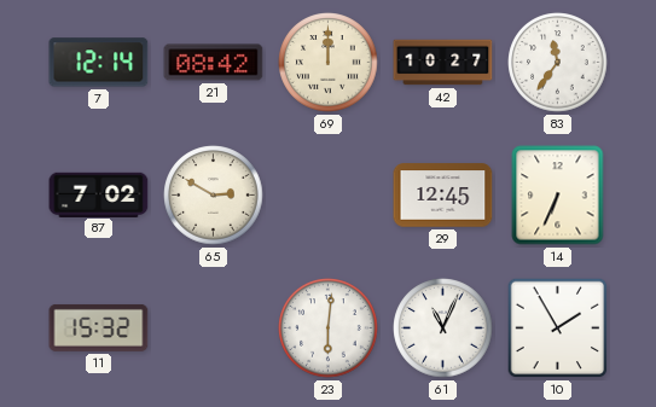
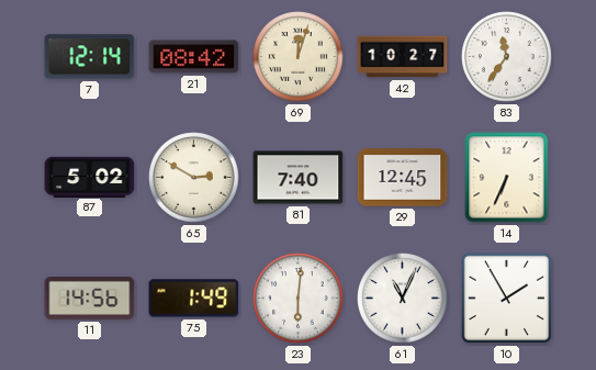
69: 12:00 -> 12:03 (299, 57)
87: 7:02 -> 5:02 (90, 177)
81: none -> 7:40 (299, 178)
11: 15:32 -> 14:56 (90, 298)
75: none -> 1:49 (194, 299)
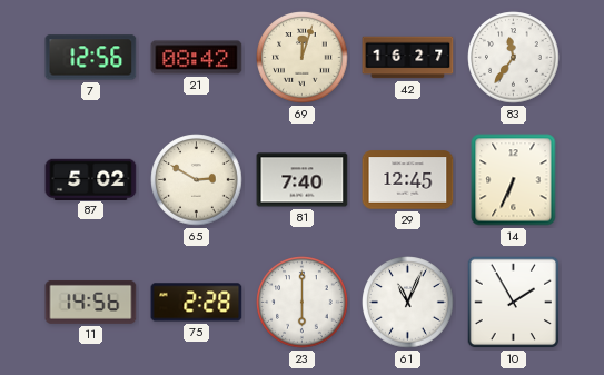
7: 12:14 -> 12:56 (91, 58)
42: 10:27 -> 16:27 (408, 58)
75: 1:49 -> 2:28 (197, 303)
23: 6:01 -> 6:00 (303, 303)
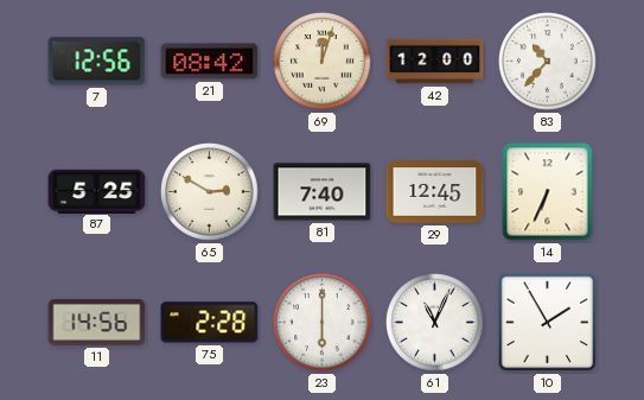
42: 16:27 -> 12:00 (435, 62)
83: 11:36 -> 10:37 (548, 62)
87: 5:02 -> 5:25 (97, 191)
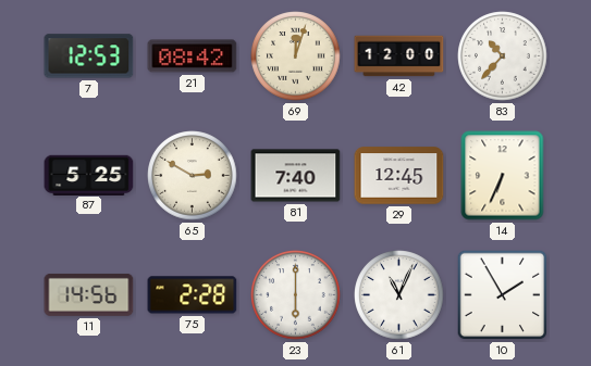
7: 12:56 -> 12:53 (89, 56)
